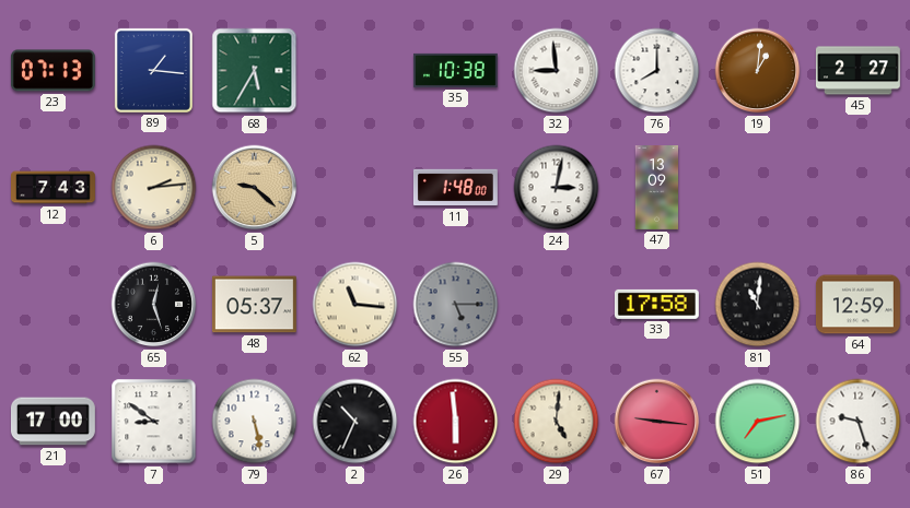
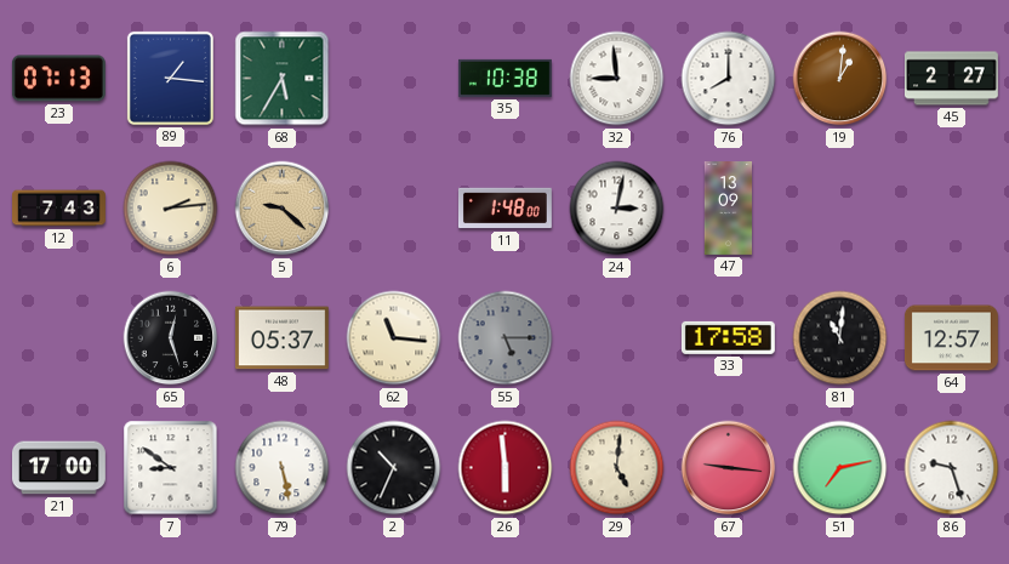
64: 12:59 -> 12:57 (951, 338)
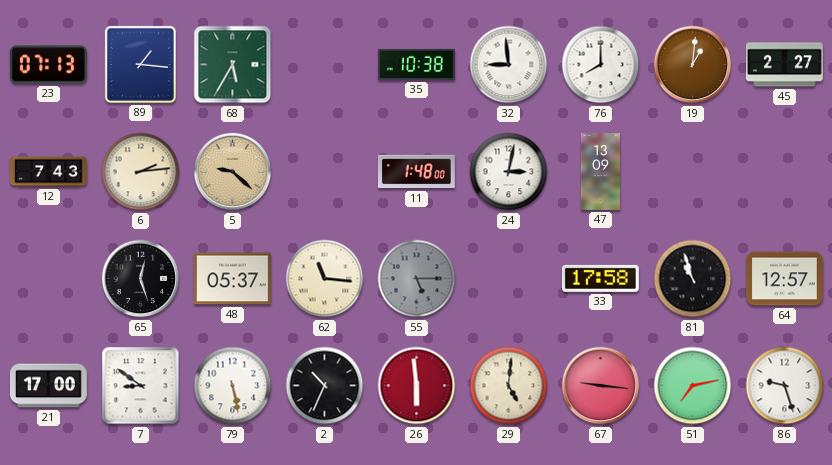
81: 11:01 -> 10:57 (693, 279)
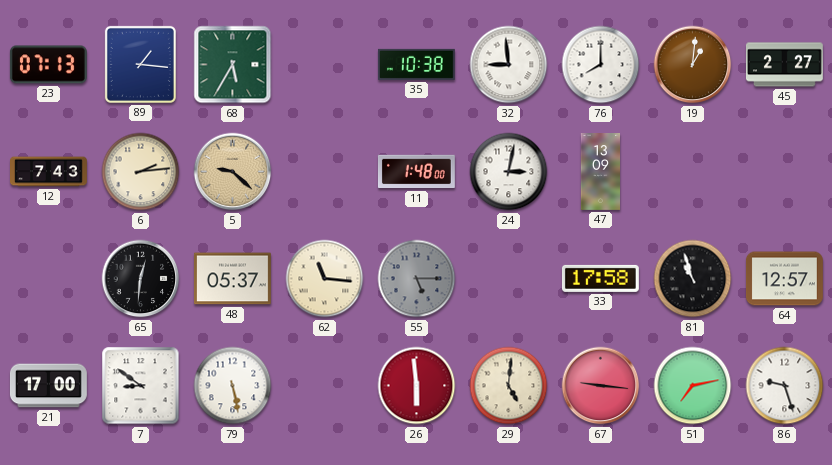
65: 12:27 -> 12:31 (141, 279)
2: 10:34 -> none (325, 386)
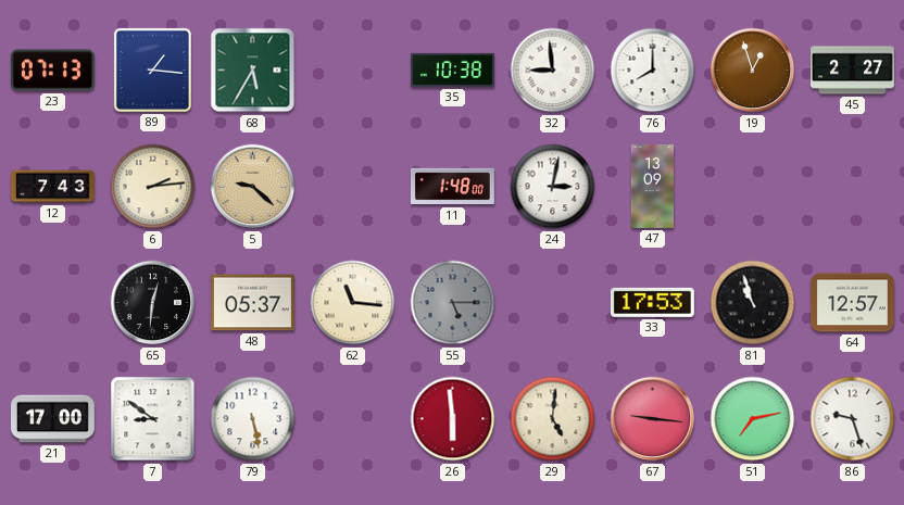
19: 1:01 -> 12:57 (753, 71)
33: 17:58 -> 17:53 (652, 302)
